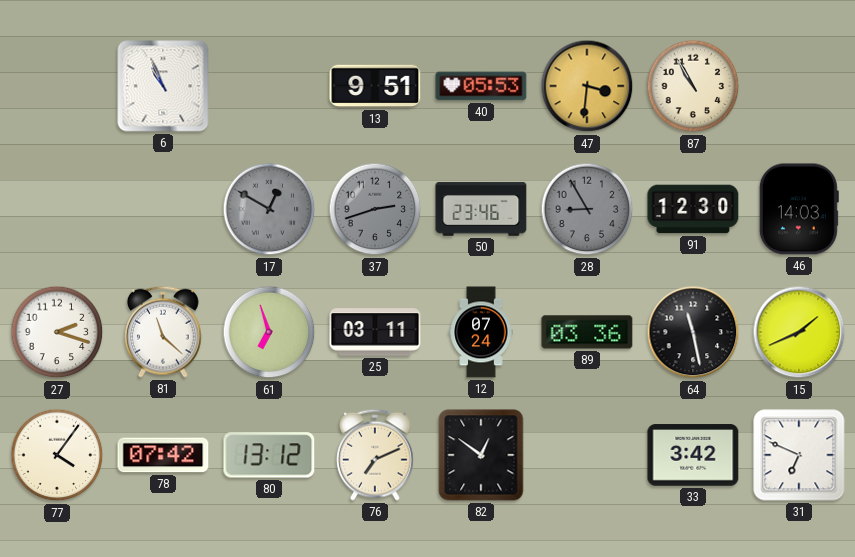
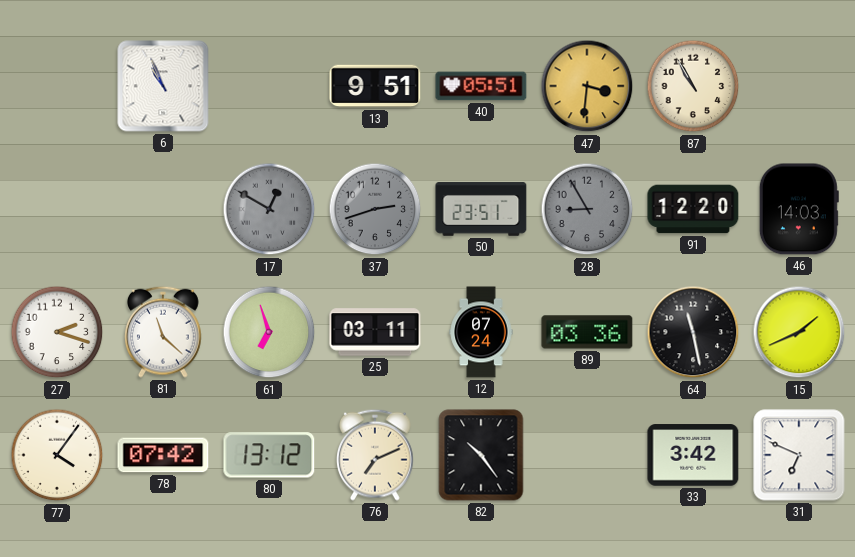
40: 05:53 -> 05:51 (481, 86)
50: 23:46 -> 23:51 (481, 209)
91: 12:30 -> 12:20 (693, 209)
82: 12:51 -> 10:24 (481, 455)
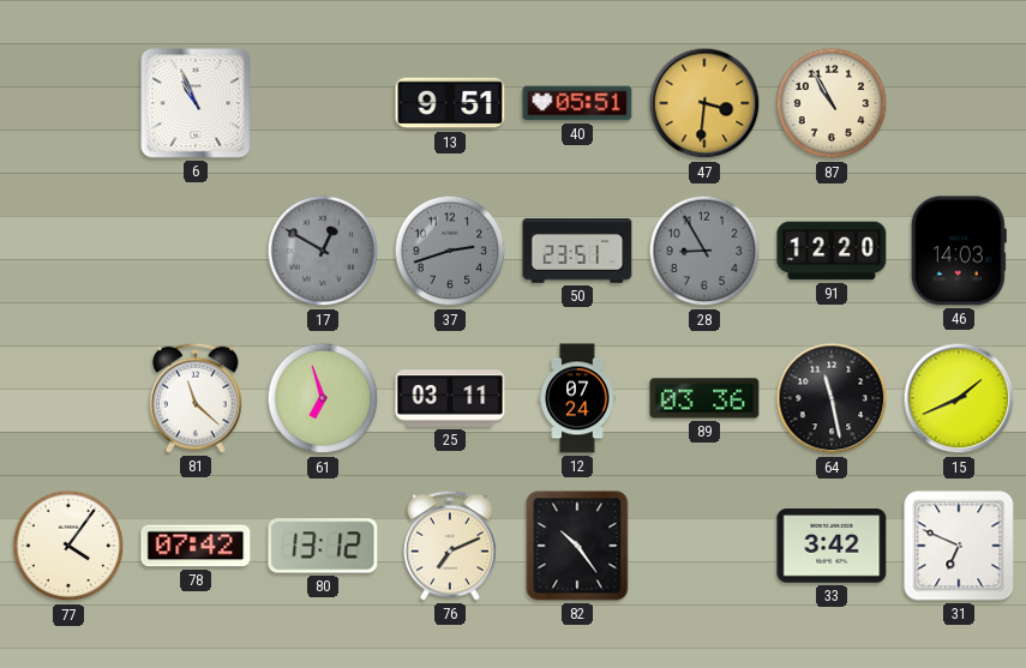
27: 2:18 -> none (57, 332)
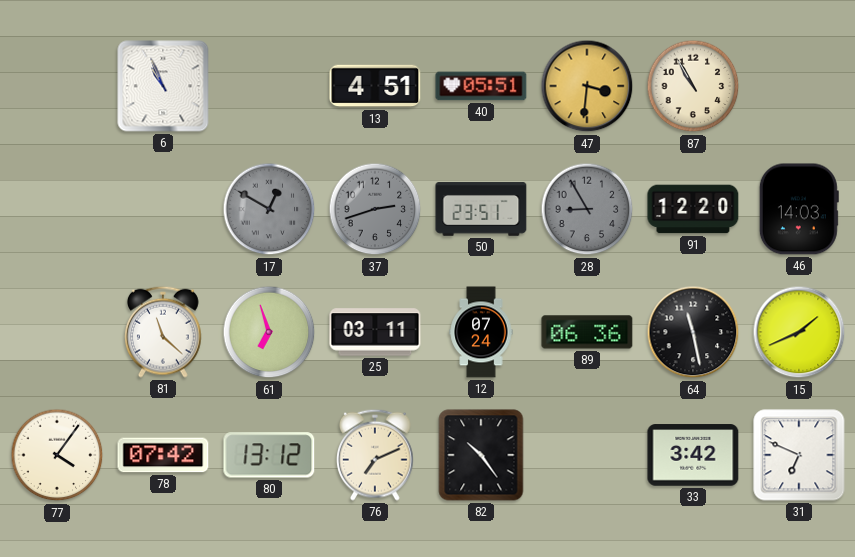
13: 9:51 -> 4:51 (375, 86)
89: 03:36 -> 06:36 (587, 332)
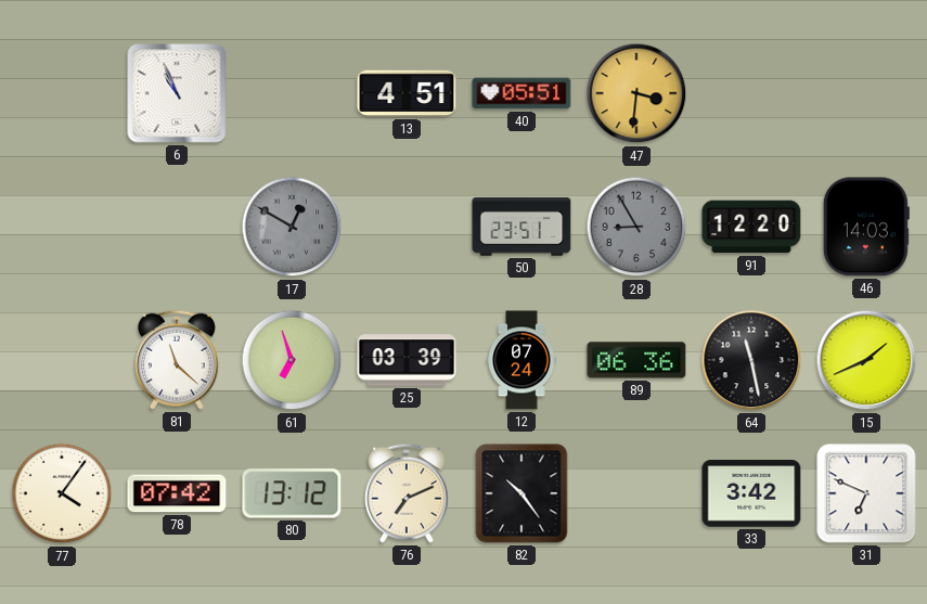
87: 10:55 -> none (693, 86)
37: 2:42 -> none (375, 209)
25: 03:11 -> 03:39 (407, 360)
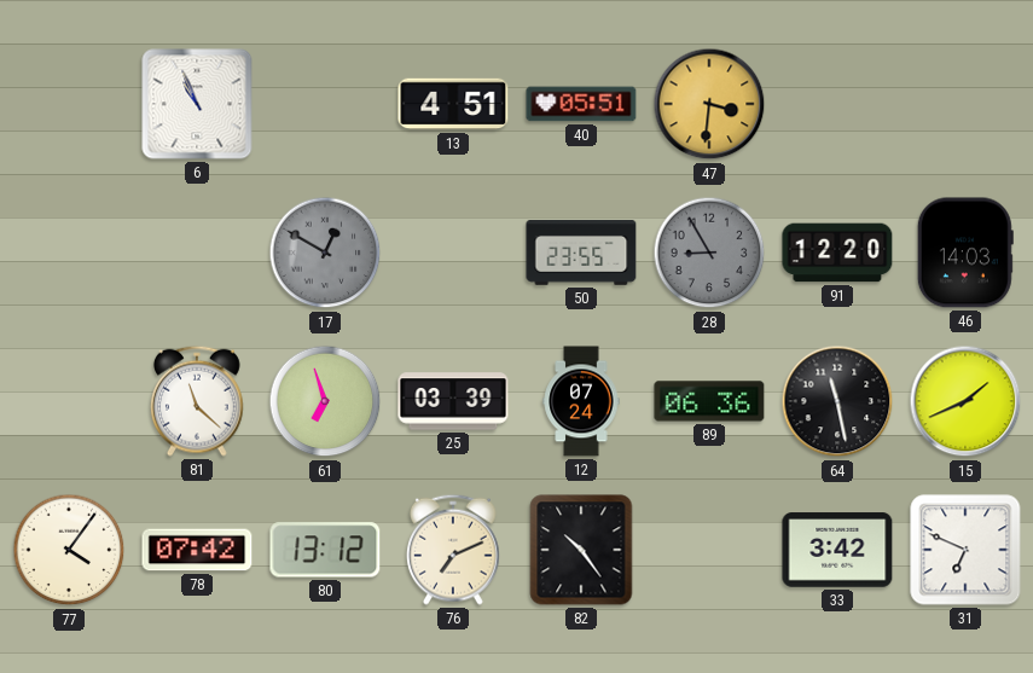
50: 23:51 -> 23:55 (581, 253)
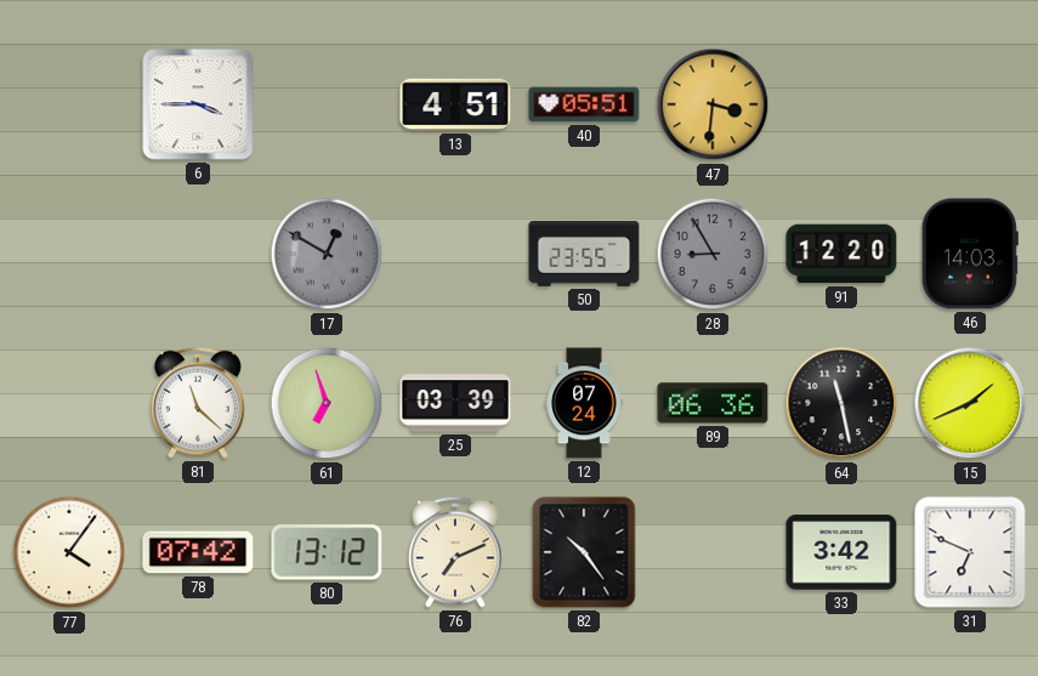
6: 10:56 -> 3:45 (198, 104)
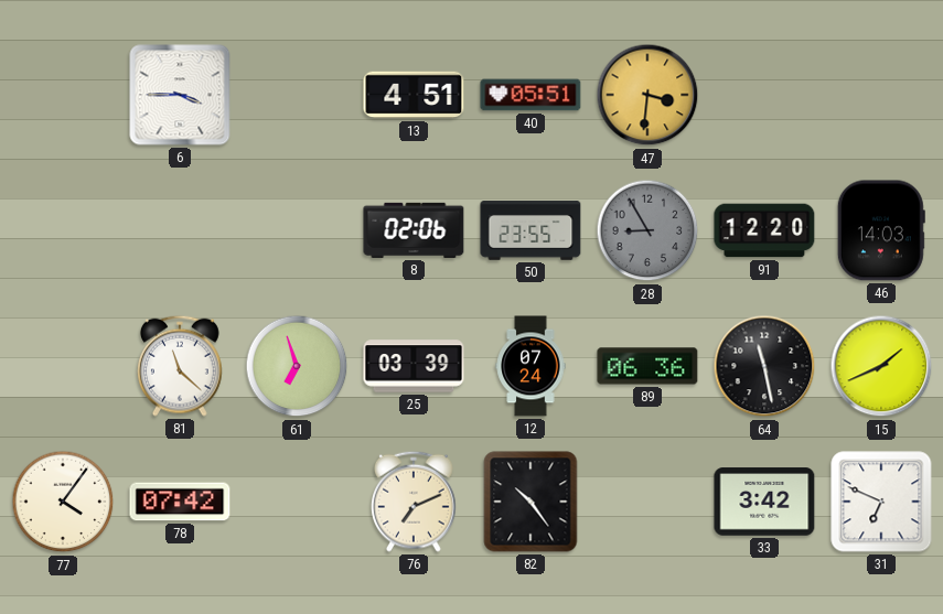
17: 12:50 -> none (327, 254)
8: none -> 02:06 (414, 230)
80: 13:12 -> none (327, 552)
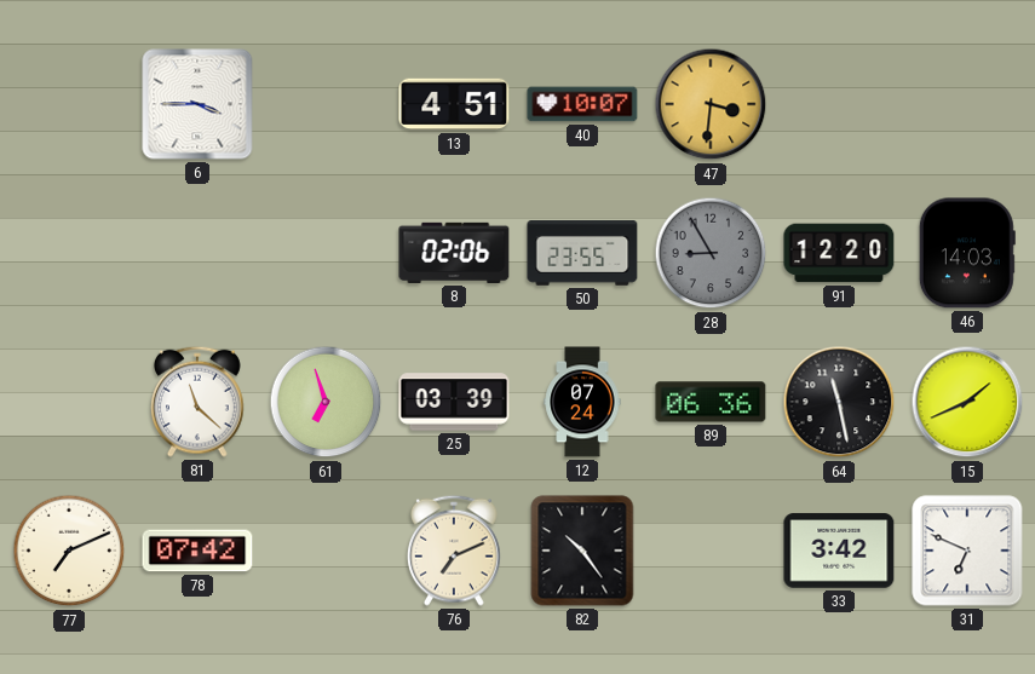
40: 05:51 -> 10:07 (582, 104)
77: 4:06 -> 7:11 (69, 551)
